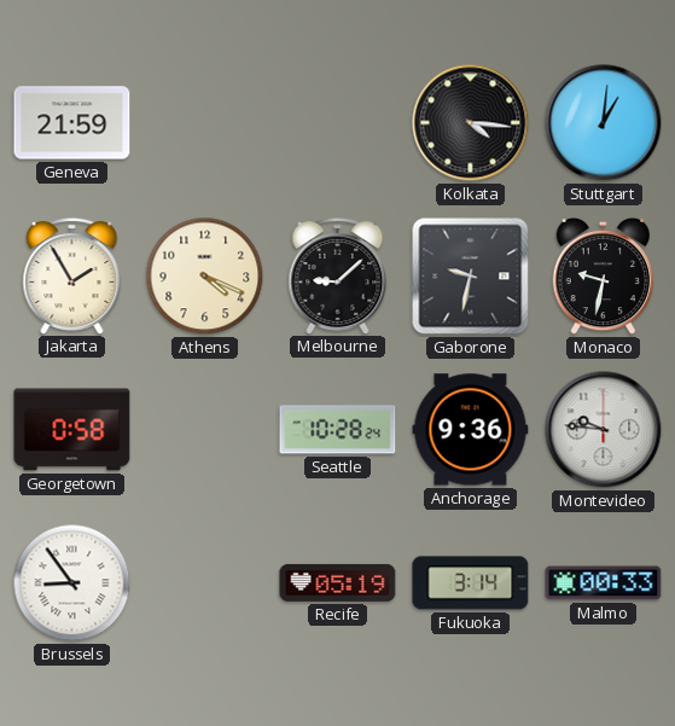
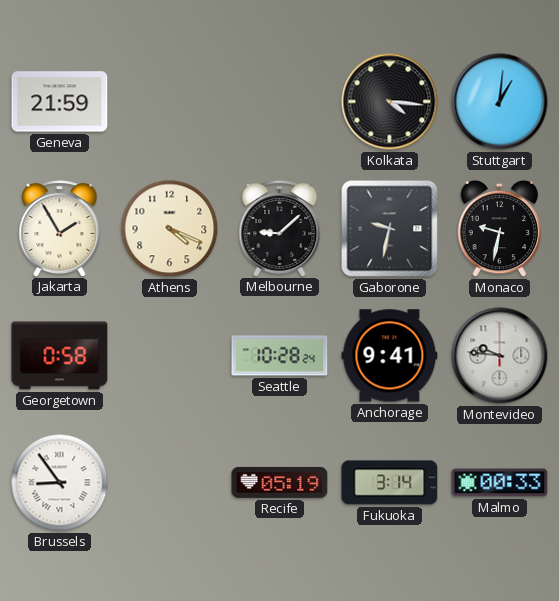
Anchorage: 9:36 -> 9:41 (390, 356)
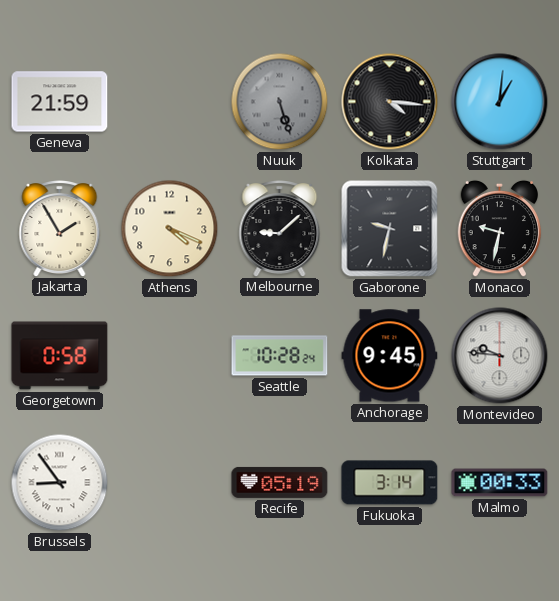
Nuuk: none -> 5:27 (280, 102)
Anchorage: 9:41 -> 9:45 (390, 356)
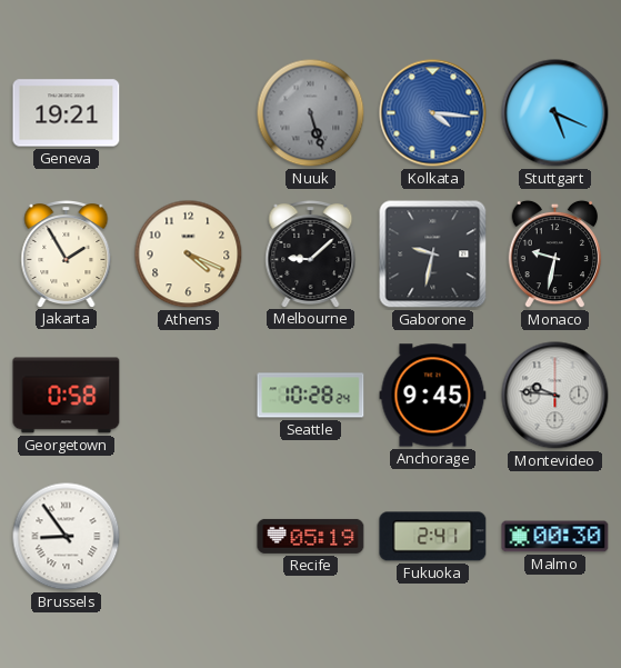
Geneva: 21:59 -> 19:21 (67, 113)
Kolkata dial: black -> blue (433, 113)
Stuttgart: 1:01 -> 5:19 (555, 113)
Fukuoka: 3:14 -> 2:41 (433, 537)
Malmo: 00:33 -> 00:30 (555, 537)
